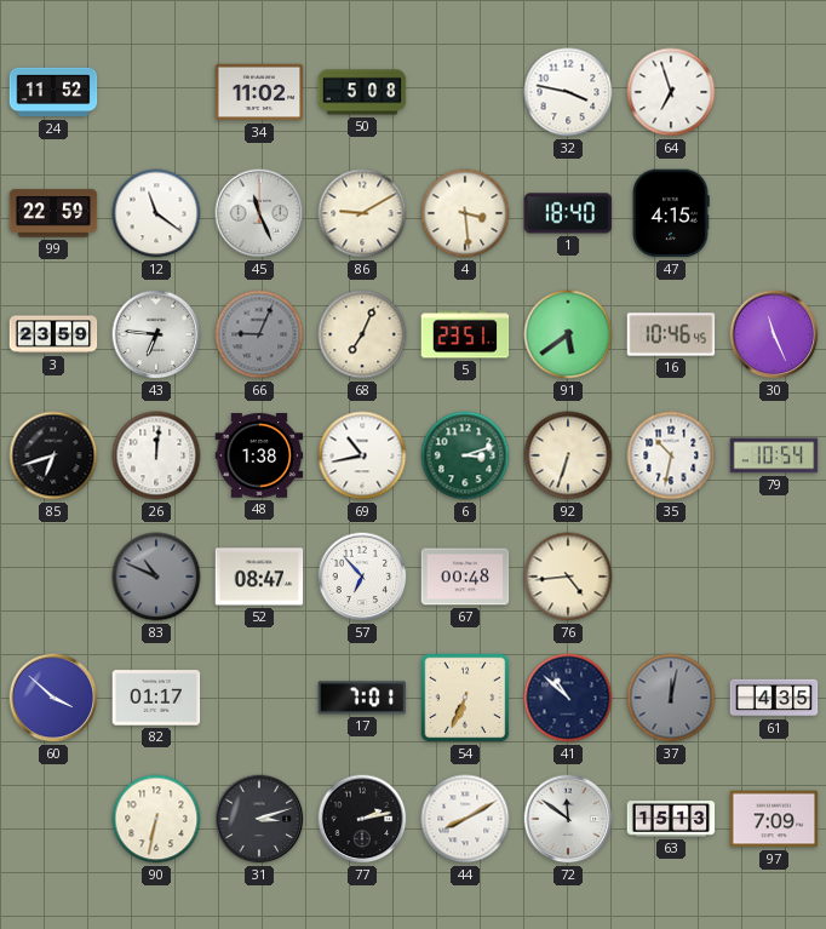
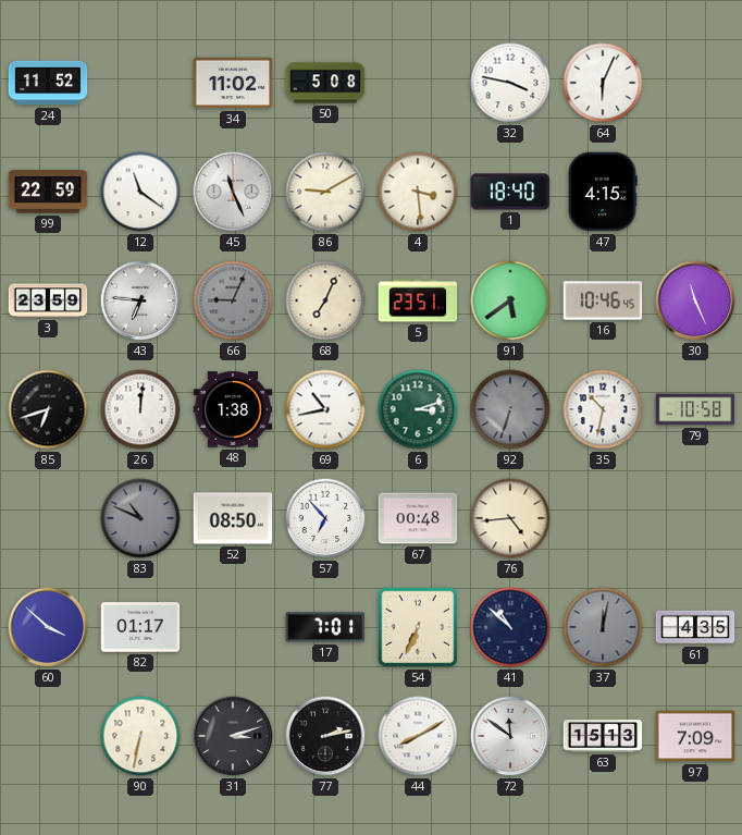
64: 6:57 -> 6:04 (603, 83)
92 dial: cream -> grey (510, 409)
79: 10:54 -> 10:58 (695, 409)
52: 08:47 -> 08:50 (233, 518)
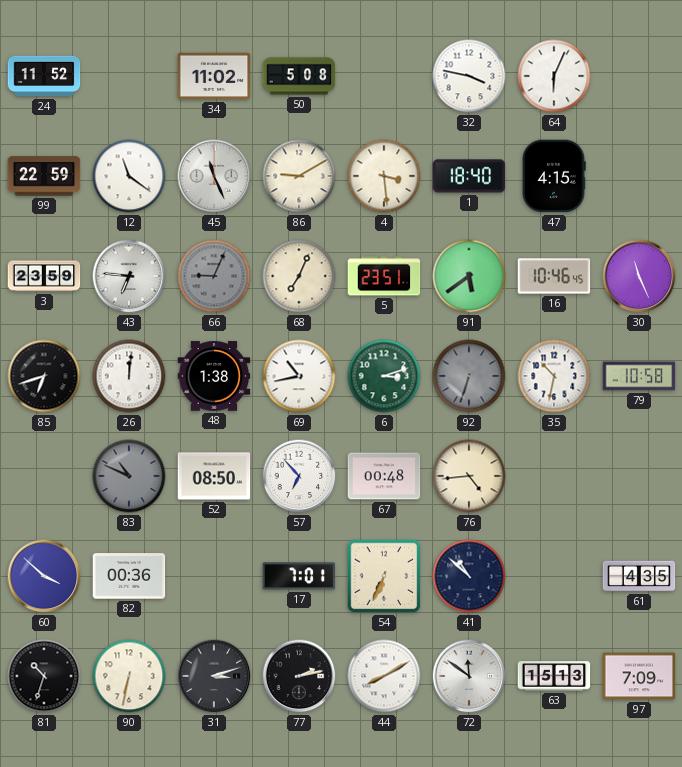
82: 01:17 -> 00:36 (129, 576)
37: 12:02 -> none (603, 627)
81: none -> 10:33 (44, 676)
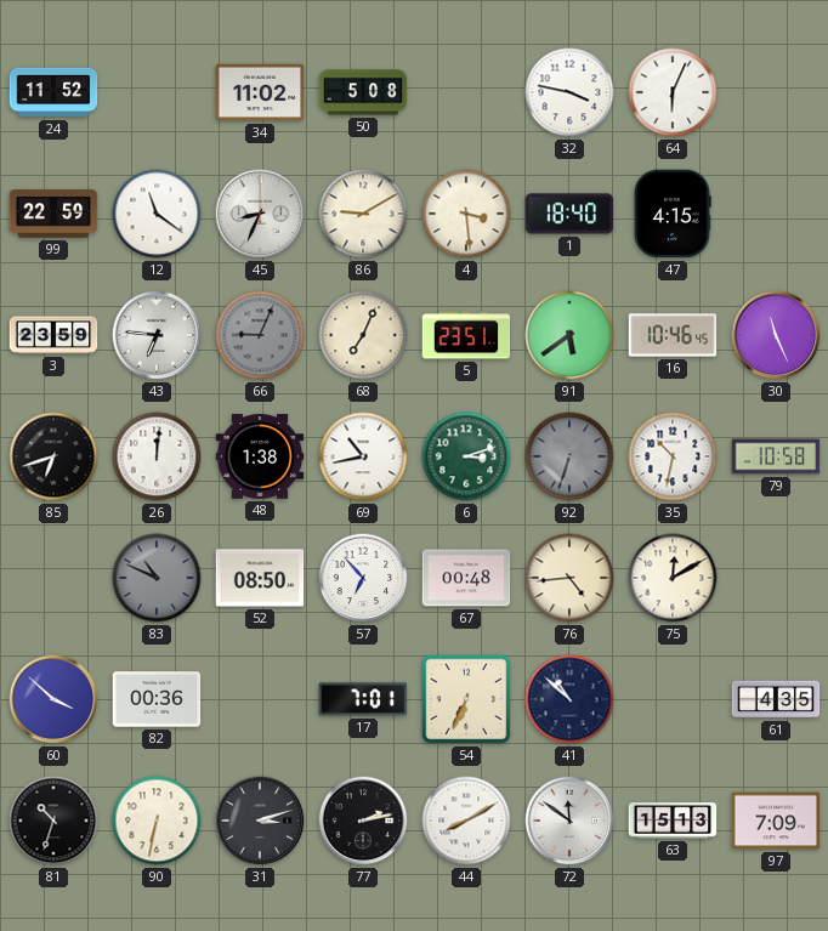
45: 11:26 -> 8:34 (260, 214)
75: none -> 12:10 (673, 578)
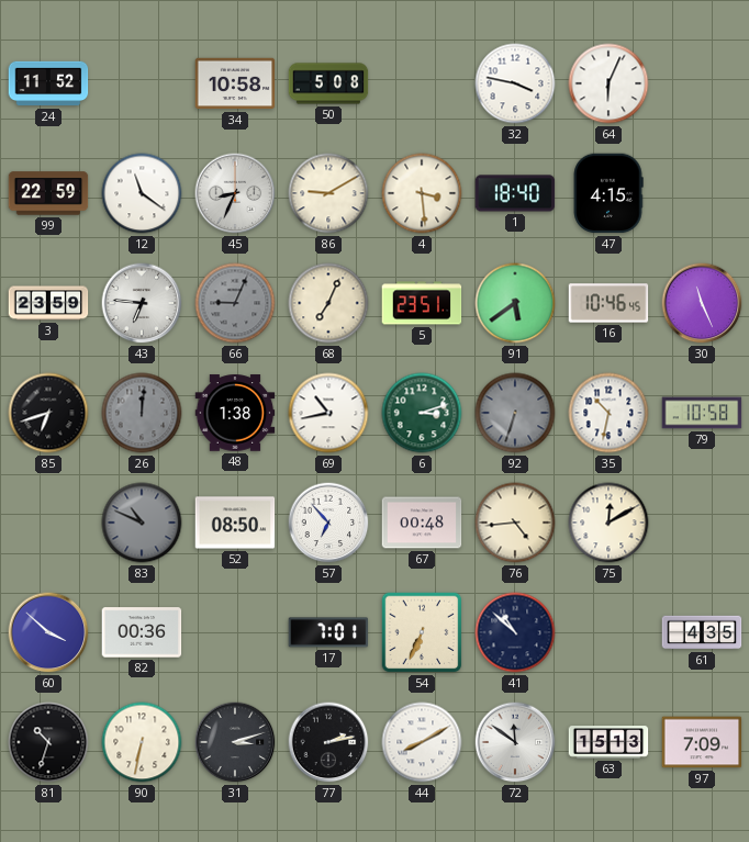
34: 11:02 -> 10:58 (235, 83)
26 dial: white -> grey (142, 413)
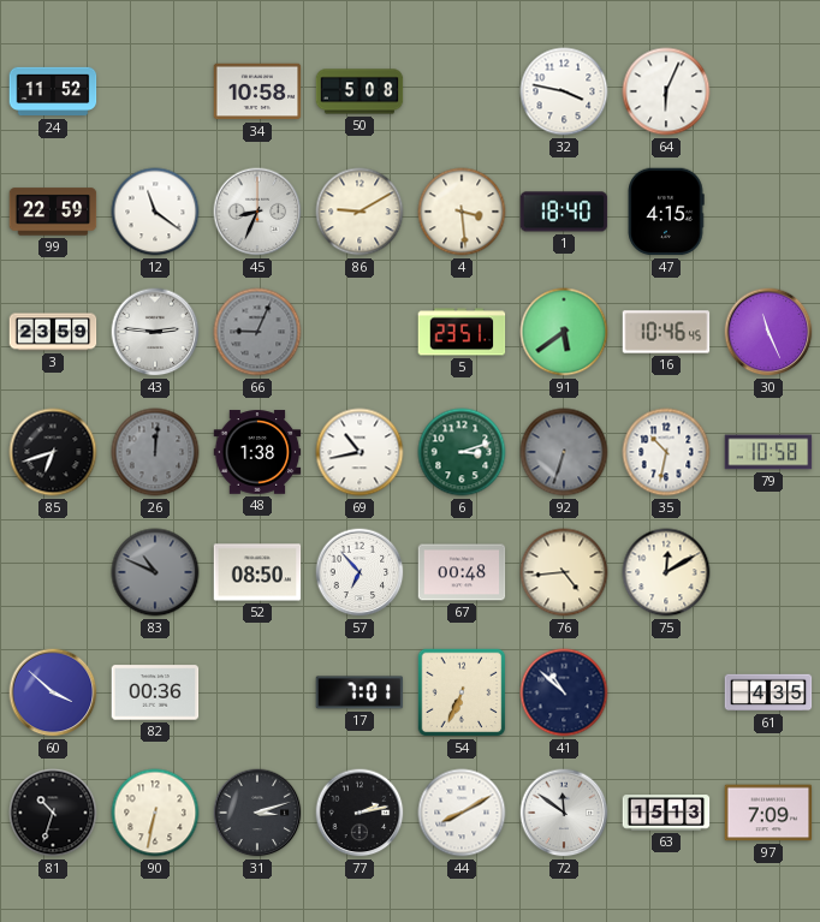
43: 6:46 -> 2:46 (155, 332)
68: 7:04 -> none (328, 303)
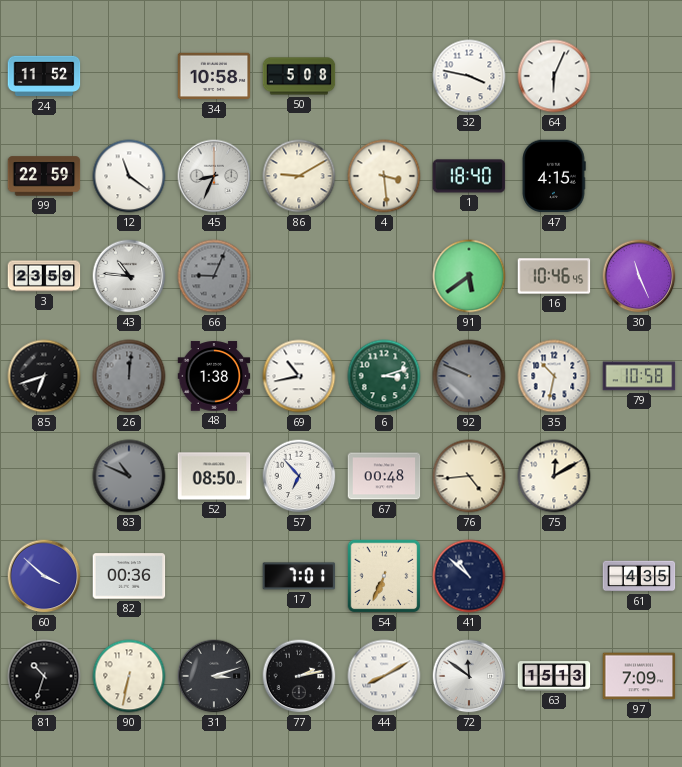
43: 2:46 -> 10:46 (129, 276)
5: 23:51 -> none (462, 332)
92: 6:33 -> 9:49 (469, 376)
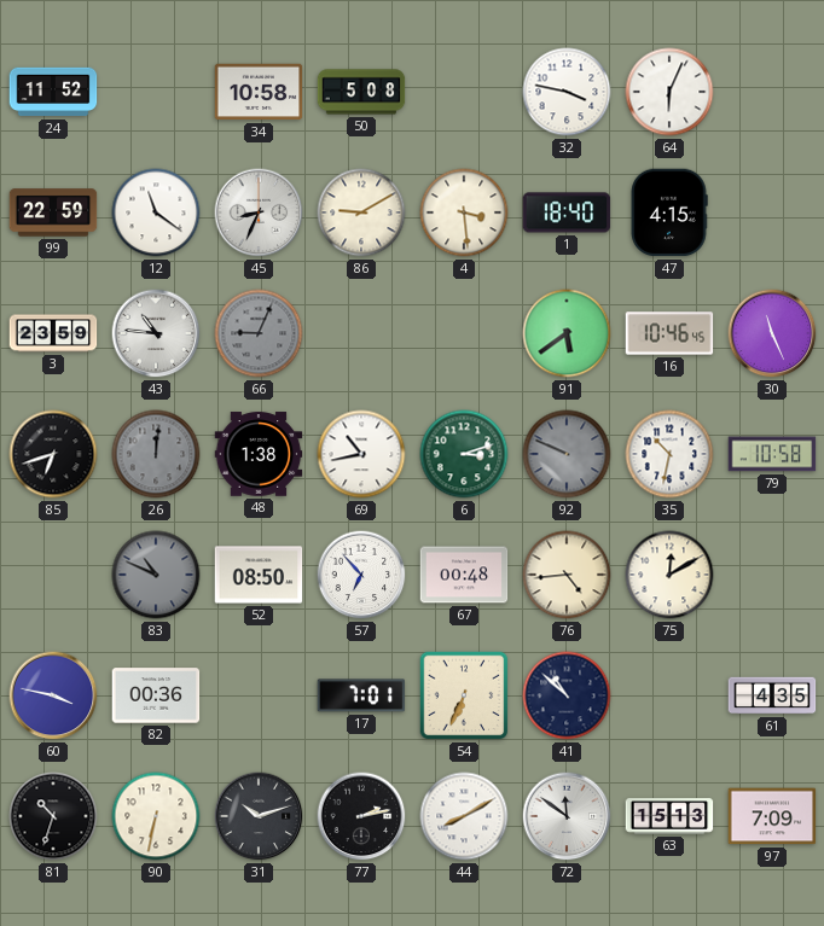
60: 3:52 -> 3:47 (53, 695)
31: 3:12 -> 10:12 (259, 816)
